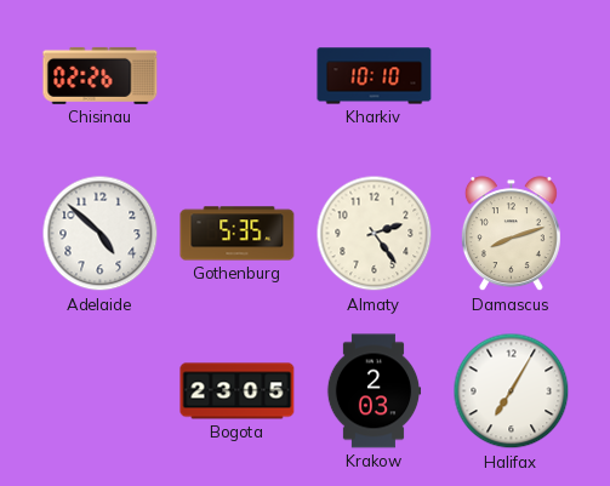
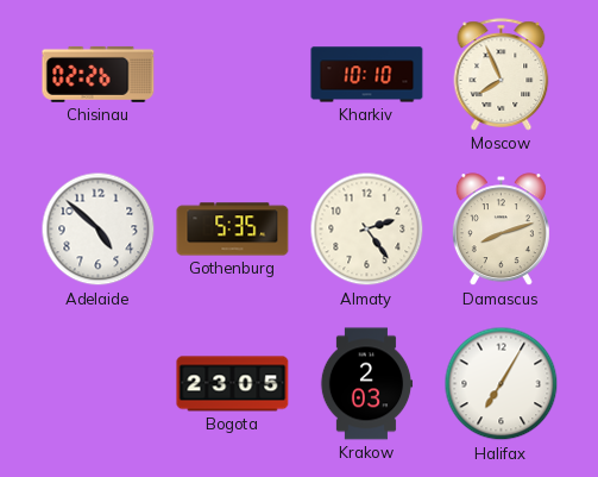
Moscow: none -> 7:56 (502, 75)
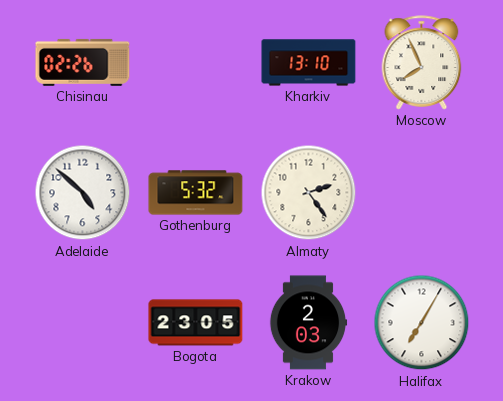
Kharkiv: 10:10 -> 13:10 (309, 63)
Gothenburg: 5:35 -> 5:32 (196, 193)
Damascus: 8:12 -> none (501, 230)
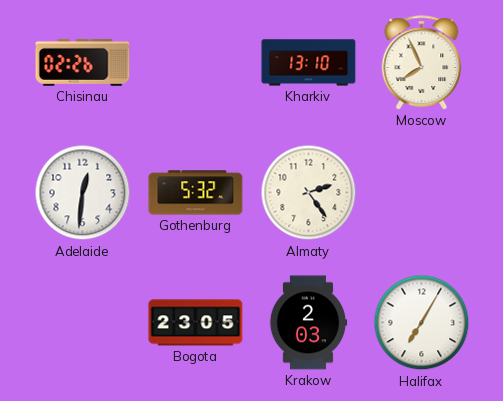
Adelaide: 4:52 -> 12:31 (83, 193)
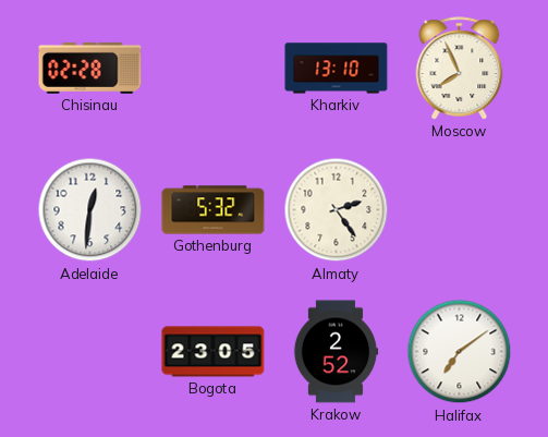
Chisinau: 02:26 -> 02:28 (90, 68)
Krakow: 2:03 -> 2:52 (336, 352)
Halifax: 7:05 -> 7:09 (460, 352)
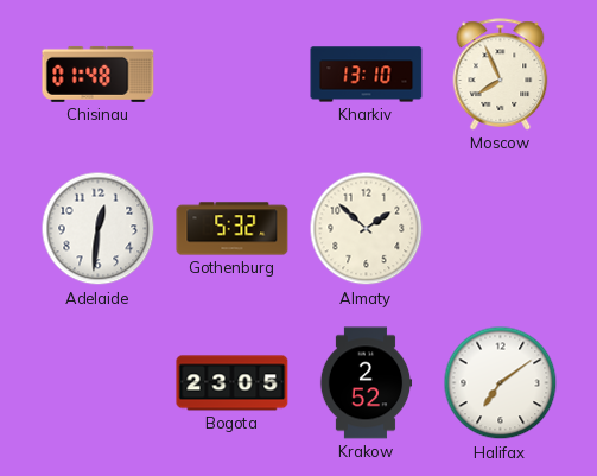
Chisinau: 02:28 -> 01:48 (99, 74)
Almaty: 2:24 -> 1:52 (367, 229)
